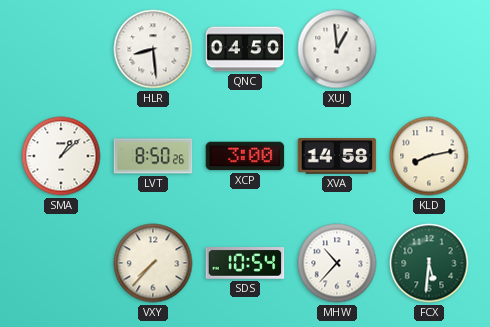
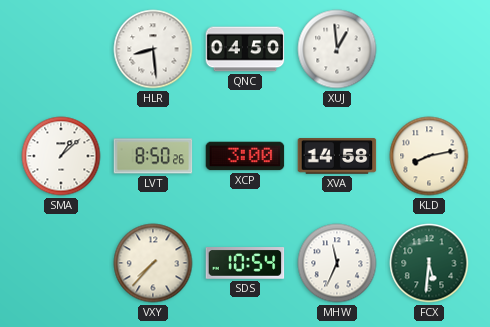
MHW: 10:37 -> 11:34 (337, 263)
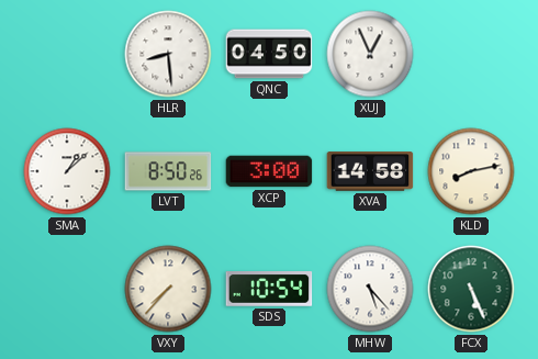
XUJ: 12:59 -> 12:56 (370, 54)
MHW: 11:34 -> 5:23 (370, 289)
FCX: 5:31 -> 5:26 (471, 289)
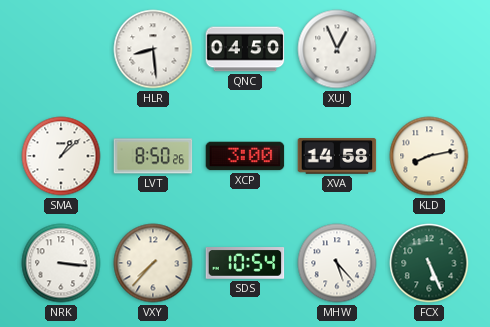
NRK: none -> 3:16 (61, 263)
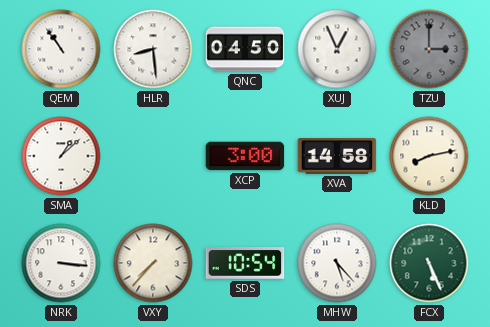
QEM: none -> 10:54 (61, 49)
TZU: none -> 3:00 (429, 49)
LVT: 8:50 -> none (153, 156)
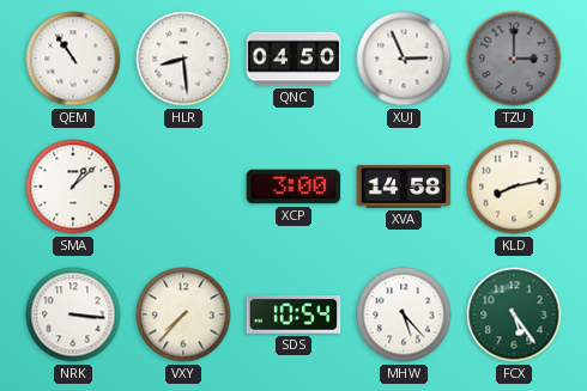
XUJ: 12:56 -> 2:56 (404, 59)
FCX: 5:26 -> 5:24 (514, 314)
